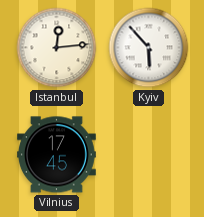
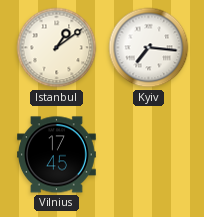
Istanbul: 12:14 -> 1:09 (57, 48)
Kyiv: 5:53 -> 7:16 (149, 48)
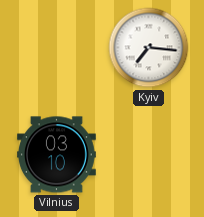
Istanbul: 1:09 -> none (57, 48)
Vilnius: 17:45 -> 03:10 (57, 155)
